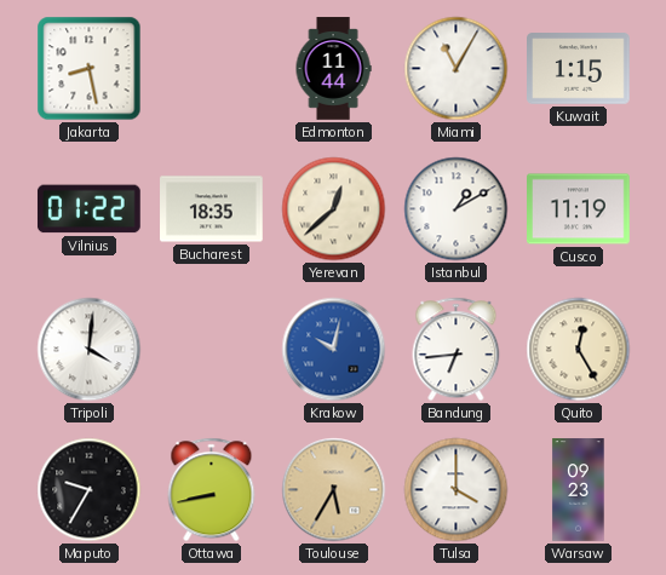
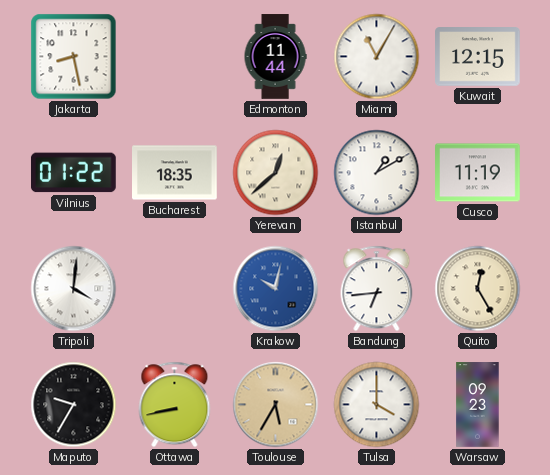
Kuwait: 1:15 -> 12:15 (478, 57)
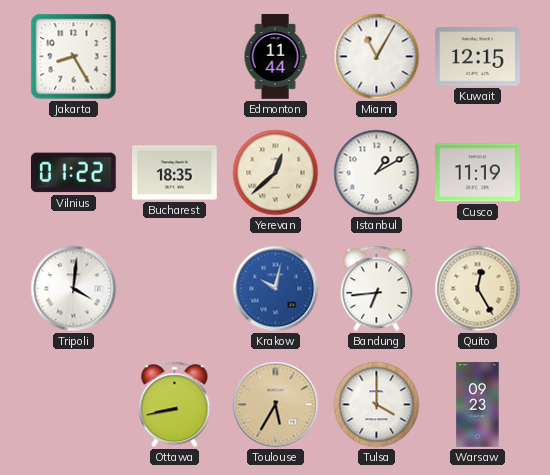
Jakarta: 8:28 -> 8:25 (74, 57)
Maputo: 9:35 -> none (74, 405)
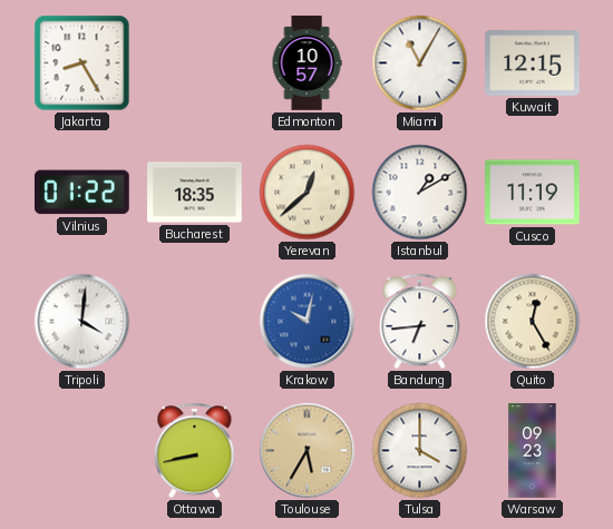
Edmonton: 11:44 -> 10:57 (306, 63)
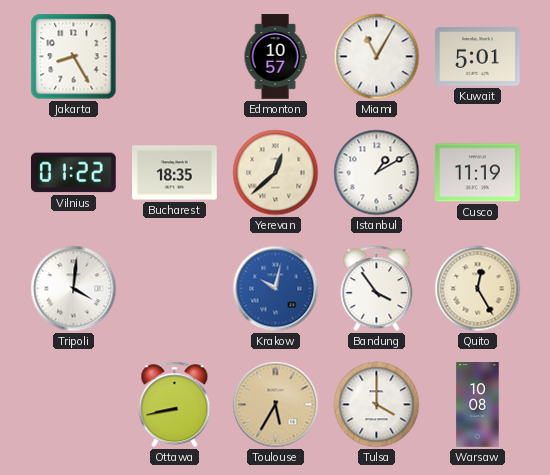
Kuwait: 12:15 -> 5:01 (478, 57)
Bandung: 6:44 -> 3:54 (377, 289)
Warsaw: 09:23 -> 10:08 (478, 405)
